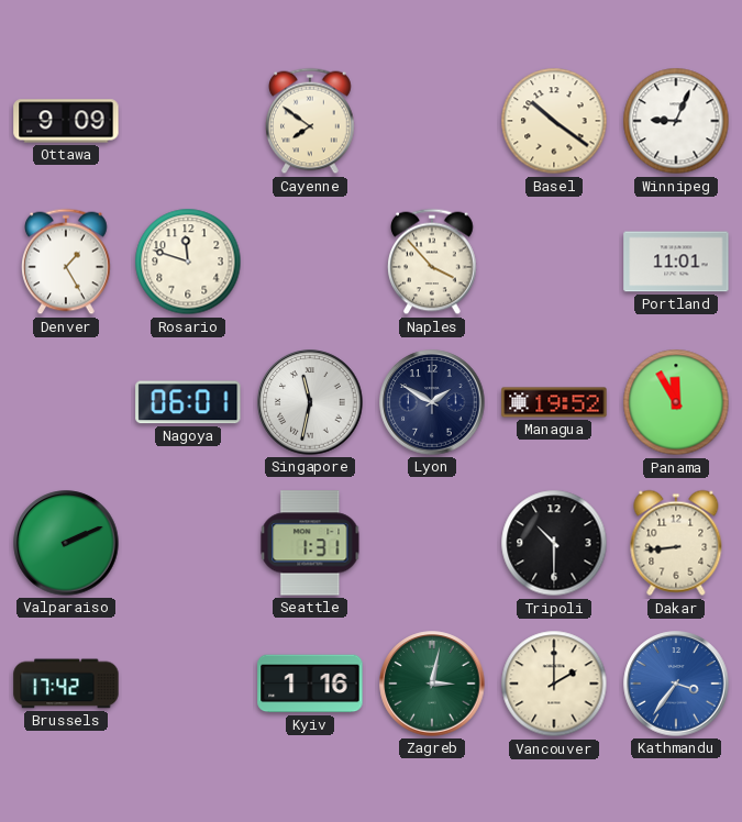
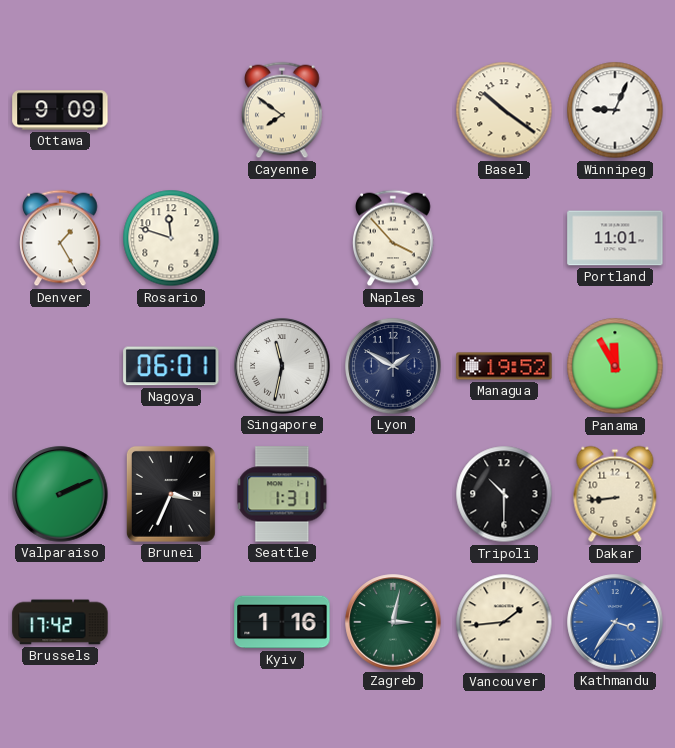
Brunei: none -> 3:34 (171, 494)
Vancouver: 2:00 -> 1:44 (504, 622)
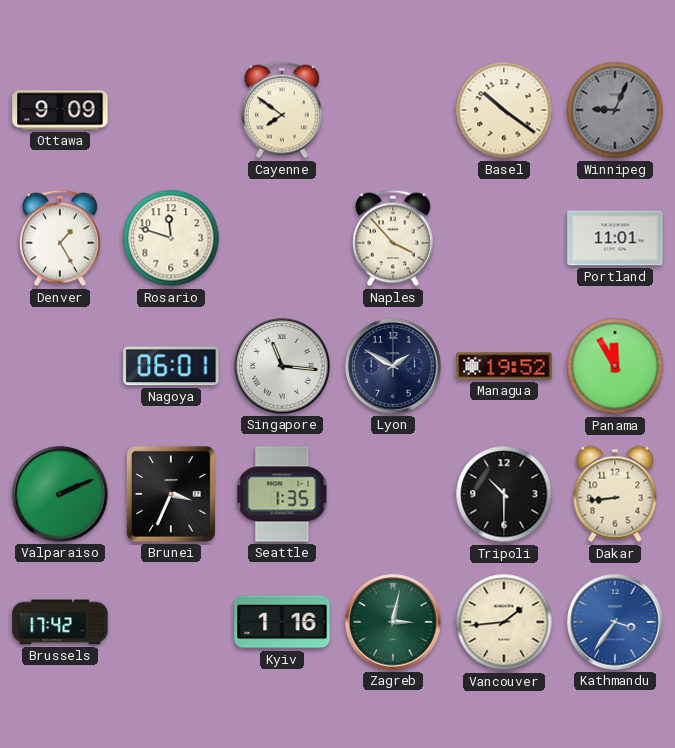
Winnipeg dial: white -> grey (615, 110)
Singapore: 11:32 -> 11:16 (282, 366)
Seattle: 1:31 -> 1:35 (282, 494)
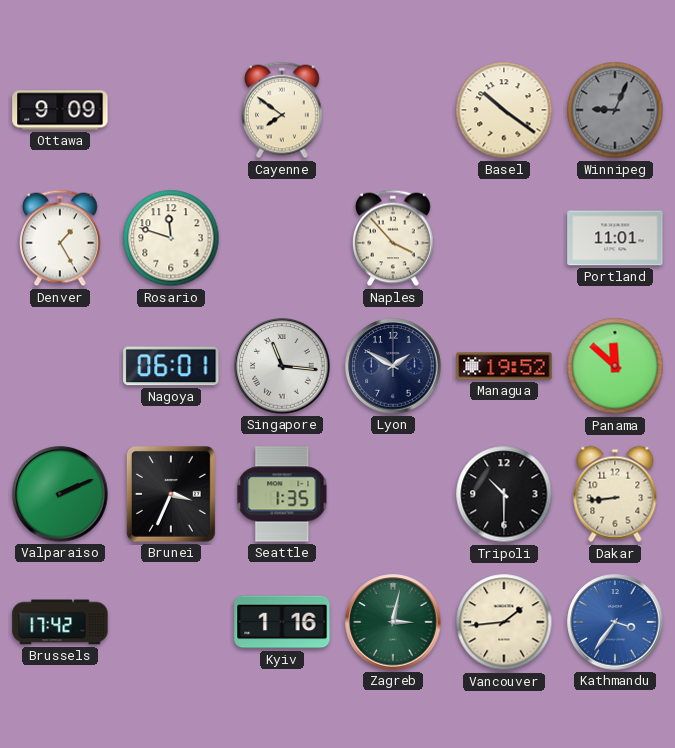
Panama: 11:55 -> 11:52 (615, 366)
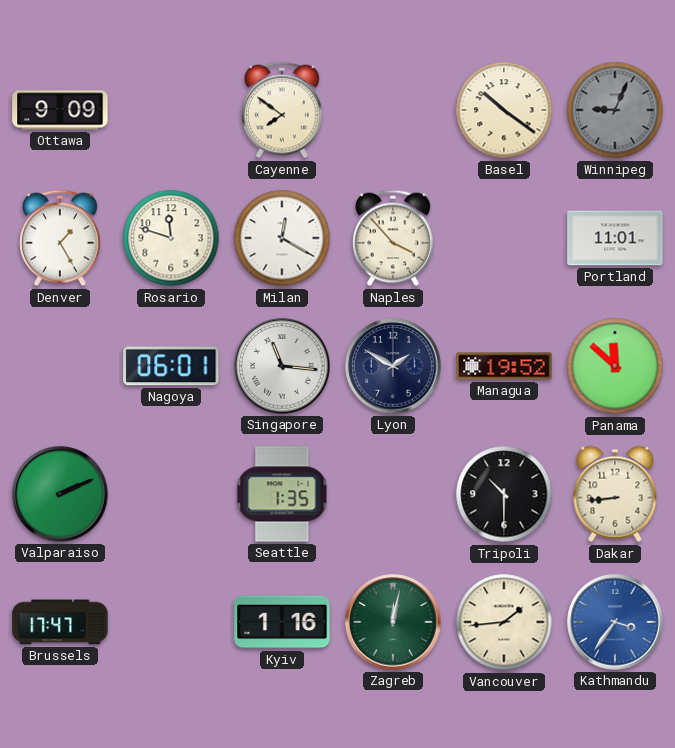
Milan: none -> 12:20 (282, 238)
Brunei: 3:34 -> none (171, 494)
Brussels: 17:42 -> 17:47 (60, 622)
Zagreb: 3:02 -> 12:02 (393, 622)
